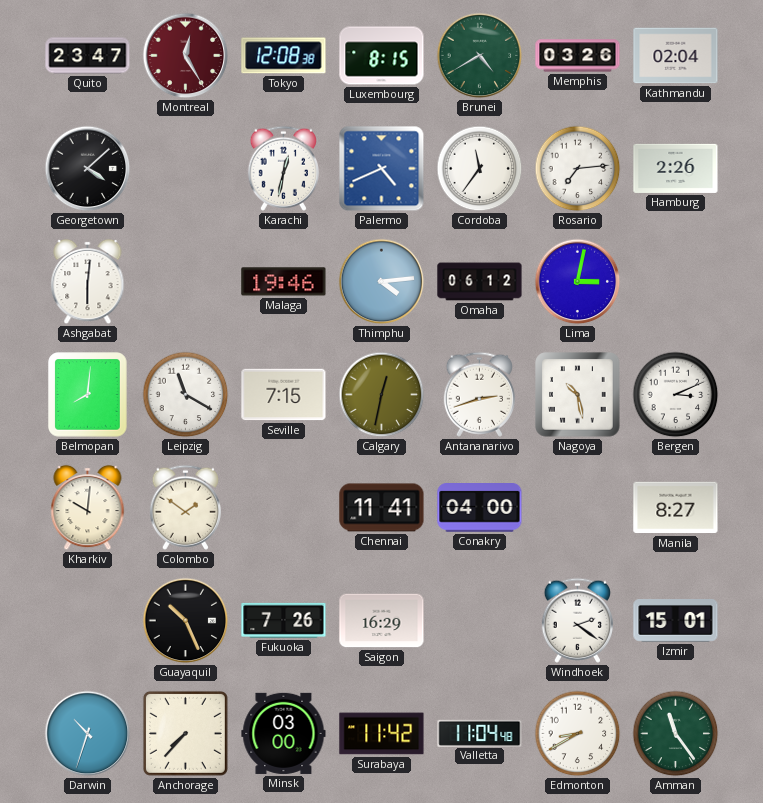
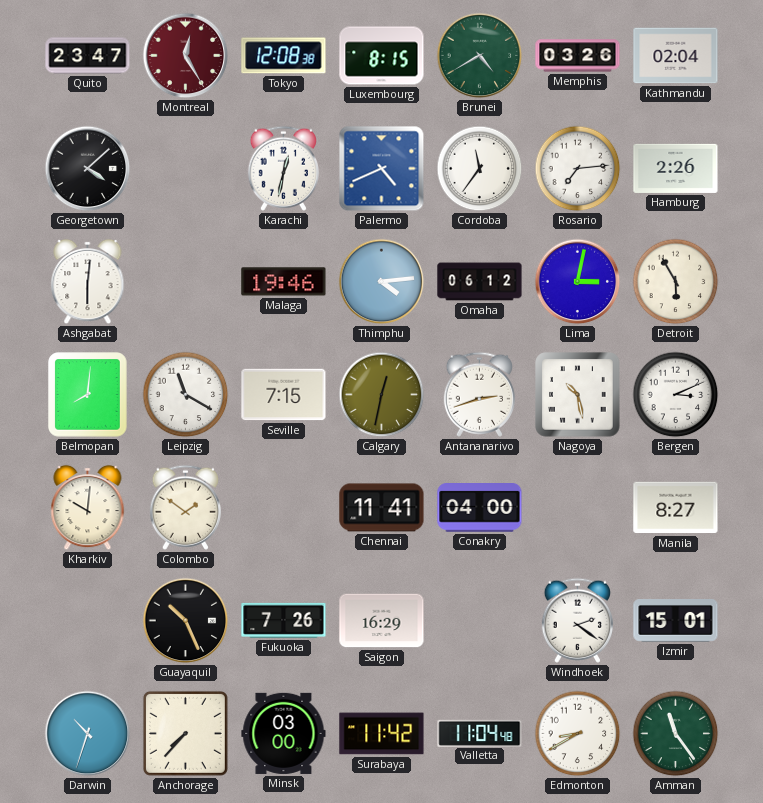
Detroit: none -> 5:55 (676, 282)
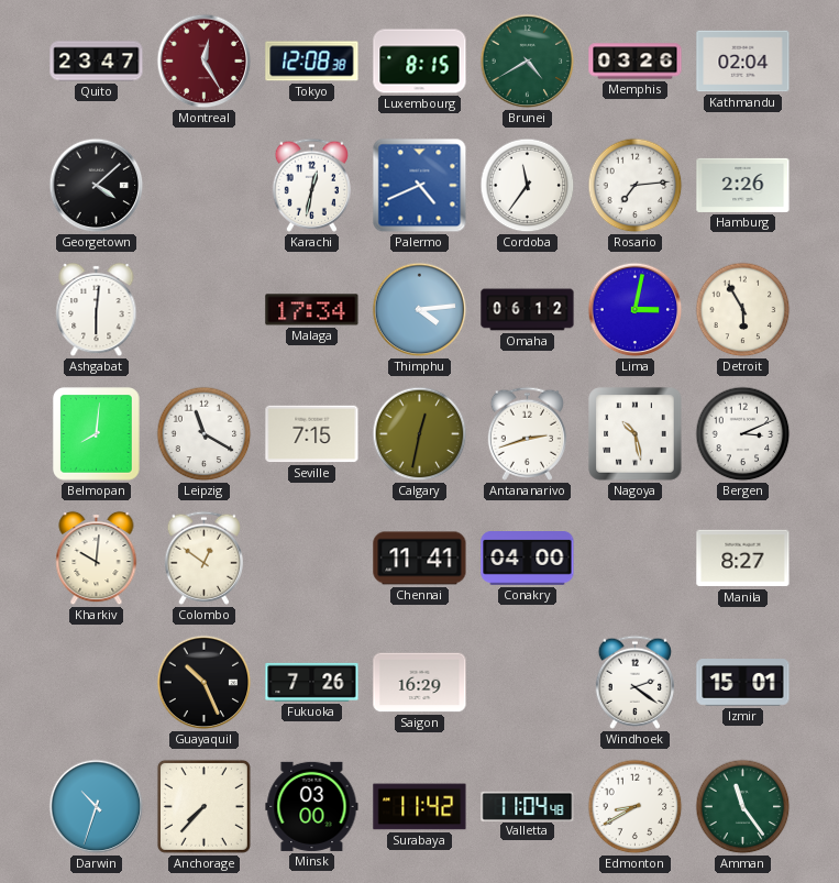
Malaga: 19:46 -> 17:34 (312, 310)
Colombo: 1:51 -> 12:51 (203, 558)
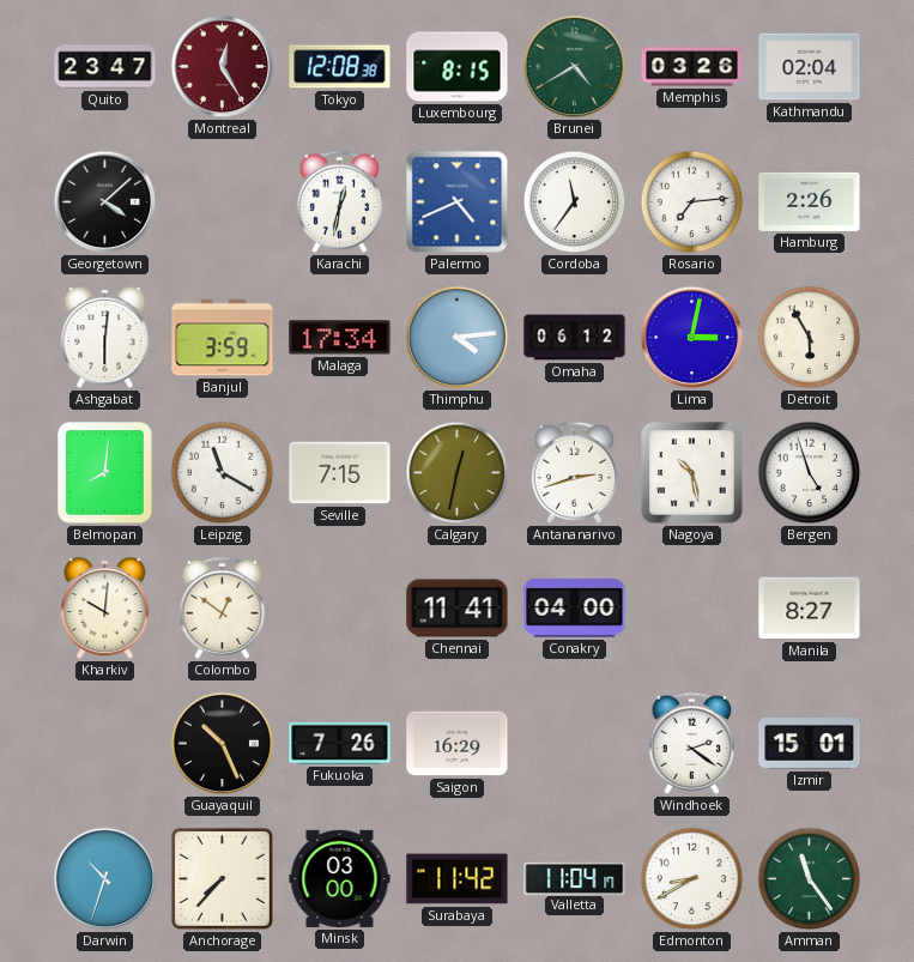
Banjul: none -> 3:59 (223, 338)
Bergen: 3:11 -> 4:57 (810, 473)
Valletta: 11:04:48 -> 11:04:17 (575, 878)
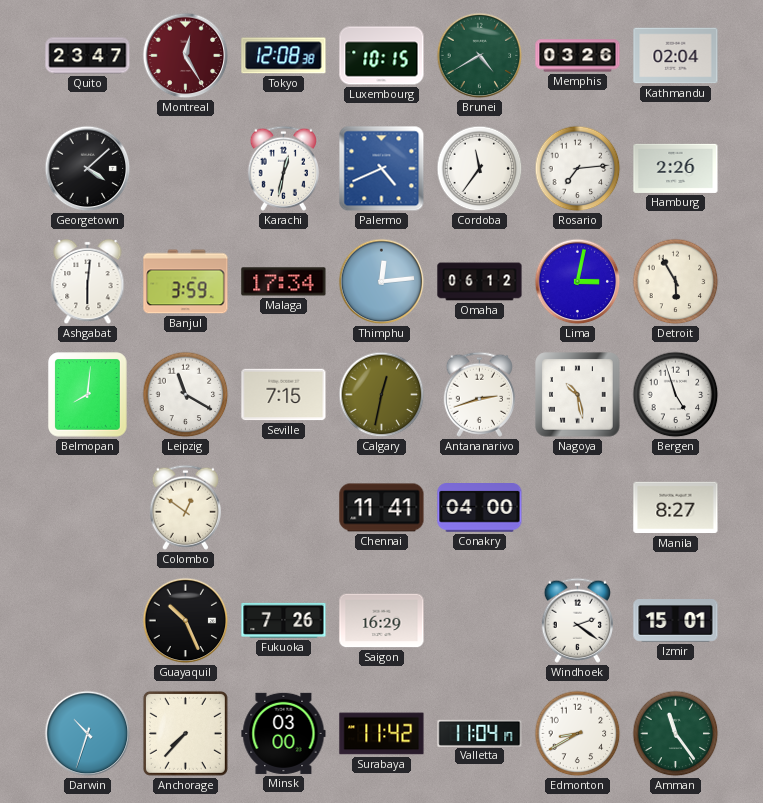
Luxembourg: 8:15 -> 10:15 (382, 56)
Thimphu: 4:14 -> 12:14 (382, 282)
Kharkiv: 10:01 -> none (105, 609)
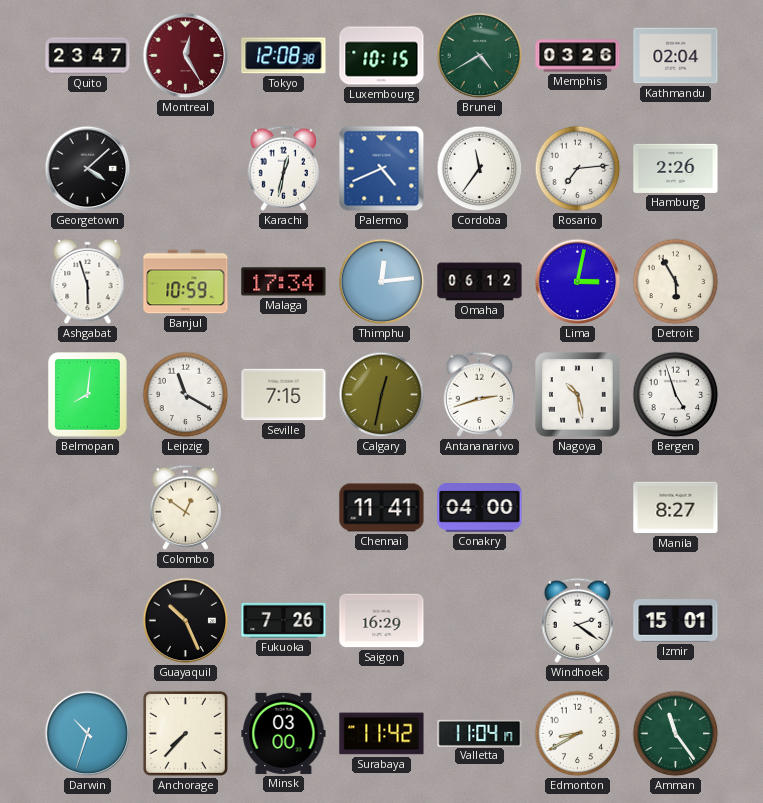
Ashgabat: 6:01 -> 5:57 (88, 282)
Banjul: 3:59 -> 10:59 (186, 282)
